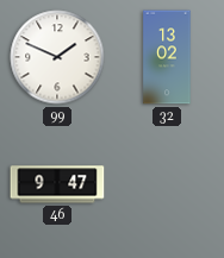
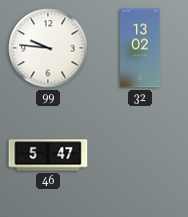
99: 1:49 -> 9:46 (48, 48)
46: 9:47 -> 5:47 (48, 155)
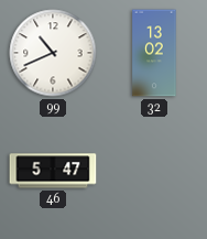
99: 9:46 -> 10:41 (53, 53)
